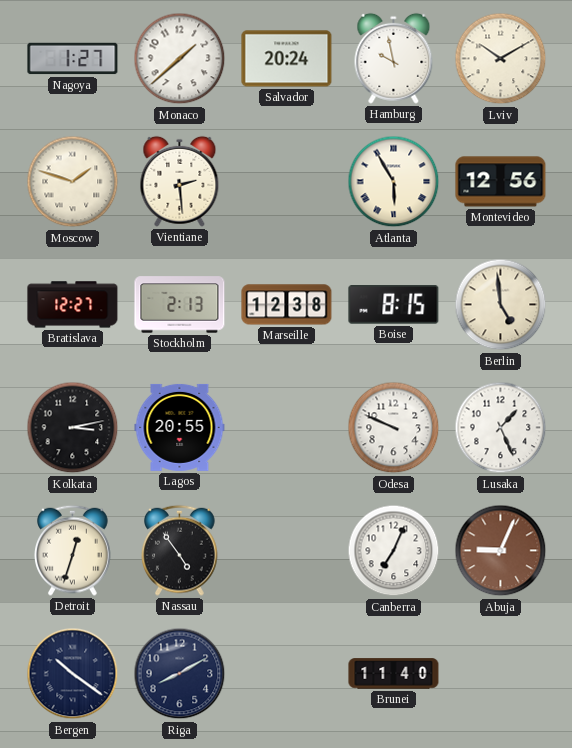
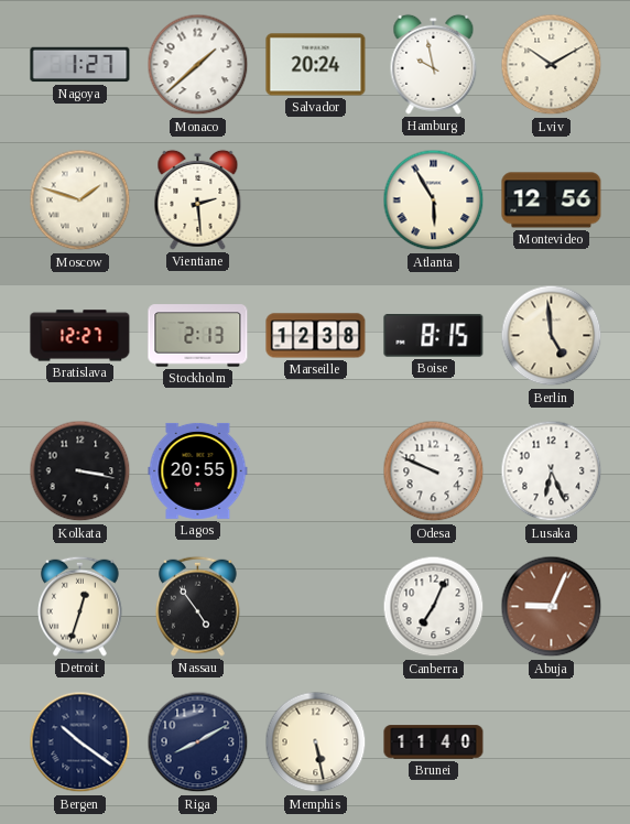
Kolkata: 3:13 -> 3:17 (80, 471)
Lusaka: 1:26 -> 6:26 (552, 471)
Memphis: none -> 5:28 (316, 742)
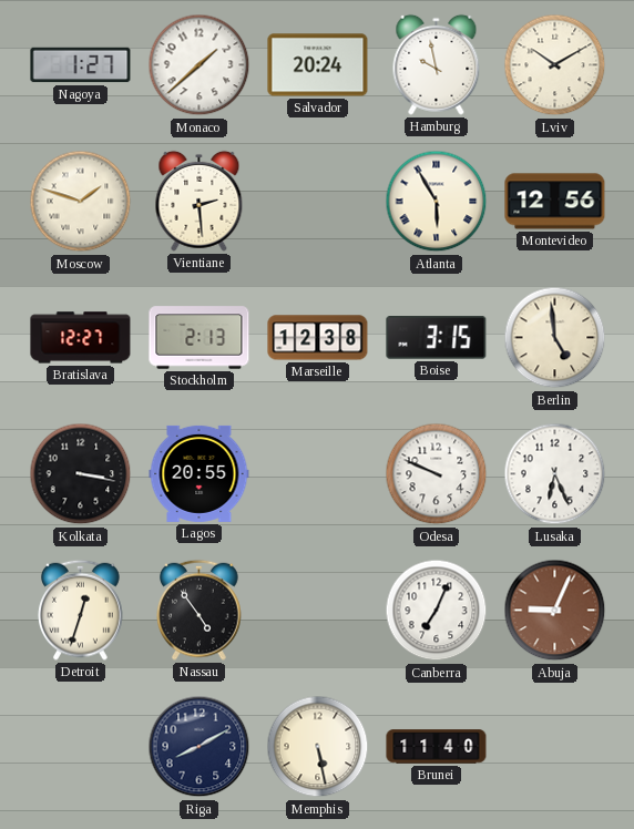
Boise: 8:15 -> 3:15 (437, 338)
Bergen: 10:21 -> none (80, 742)
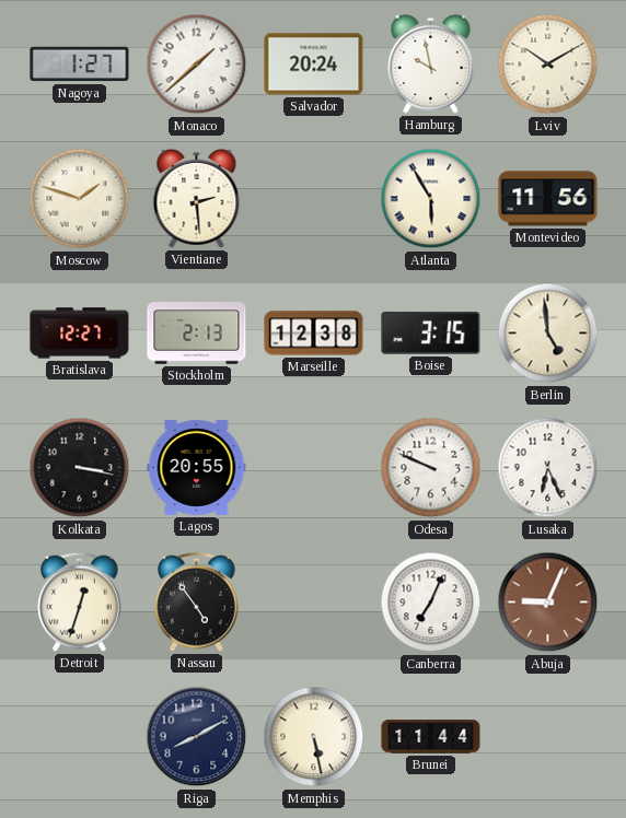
Montevideo: 12:56 -> 11:56 (548, 199)
Brunei: 11:40 -> 11:44 (431, 737)
